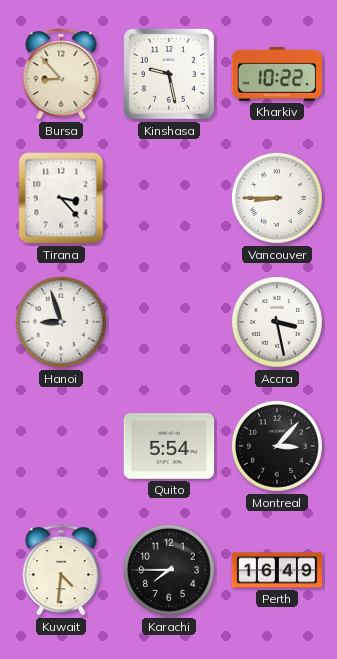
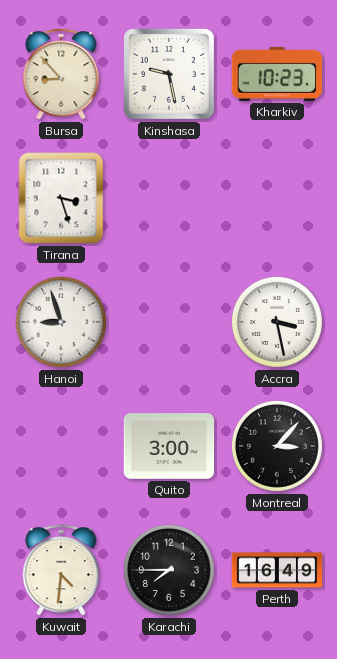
Kharkiv: 10:22 -> 10:23 (277, 74)
Tirana: 3:23 -> 3:27 (61, 198)
Vancouver: 8:45 -> none (277, 198)
Quito: 5:54 -> 3:00 (169, 446)
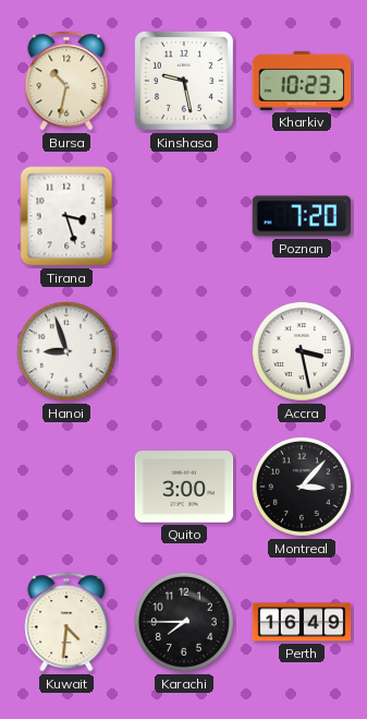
Bursa: 8:53 -> 10:32 (66, 81)
Poznan: none -> 7:20 (302, 216)
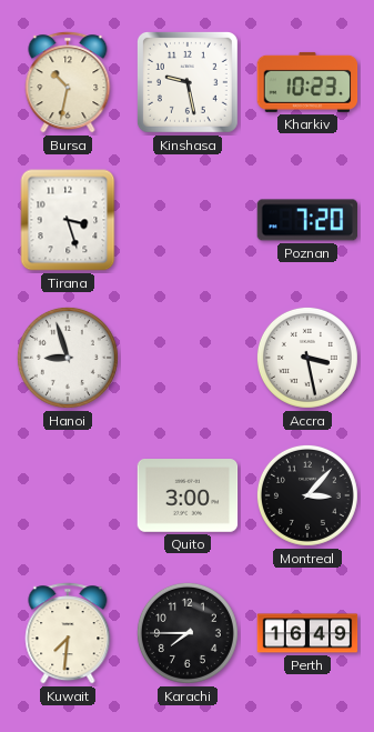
Kuwait: 4:31 -> 7:31 (68, 633)
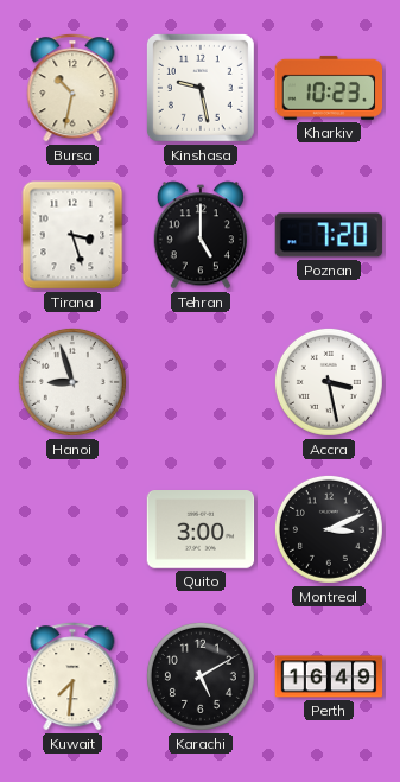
Tehran: none -> 5:00 (201, 235)
Montreal: 3:07 -> 3:11 (329, 529)
Karachi: 7:45 -> 5:10 (201, 676)
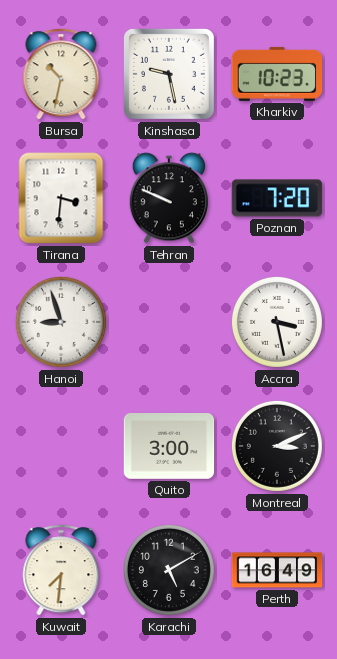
Tirana: 3:27 -> 3:31 (61, 198)
Tehran: 5:00 -> 9:49 (169, 198)
